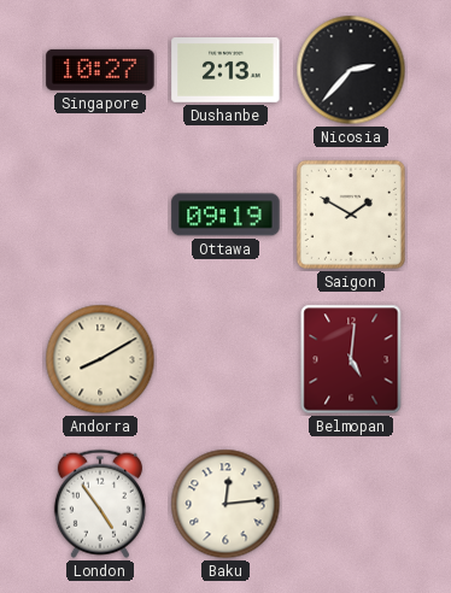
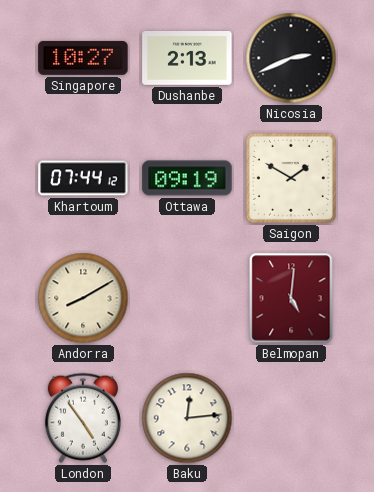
Nicosia: 2:37 -> 2:41 (291, 58)
Khartoum: none -> 07:44 (83, 178)
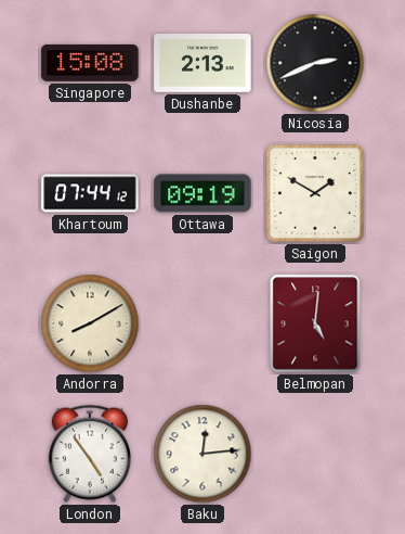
Singapore: 10:27 -> 15:08 (90, 63)
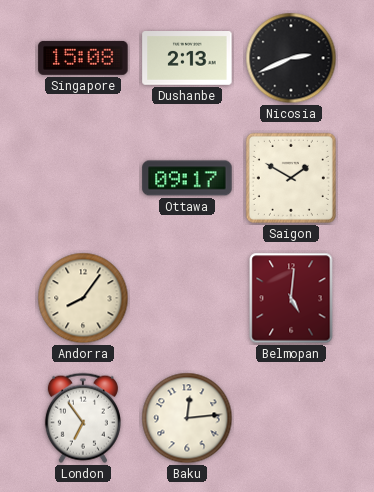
Khartoum: 07:44 -> none (90, 193)
Ottawa: 09:19 -> 09:17 (187, 178)
Andorra: 8:10 -> 8:06 (83, 298)
London: 4:54 -> 6:54 (83, 418)
